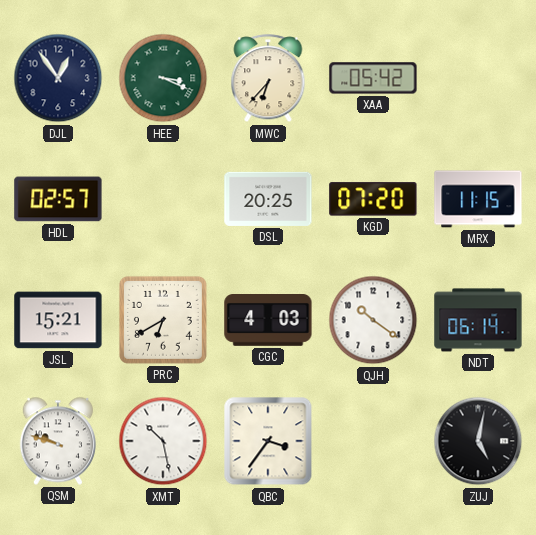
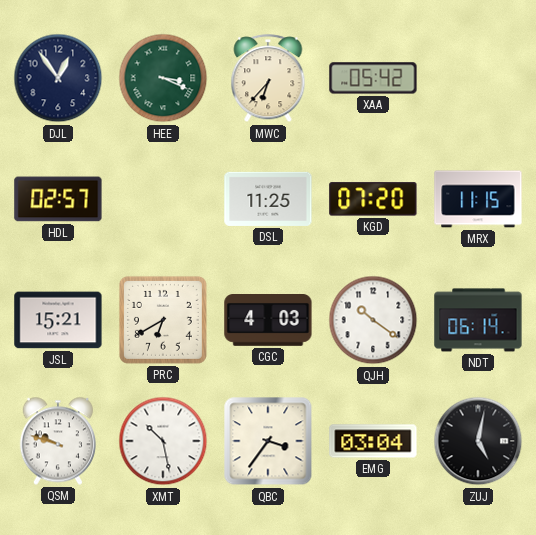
DSL: 20:25 -> 11:25 (268, 199)
EMG: none -> 03:04 (373, 441)
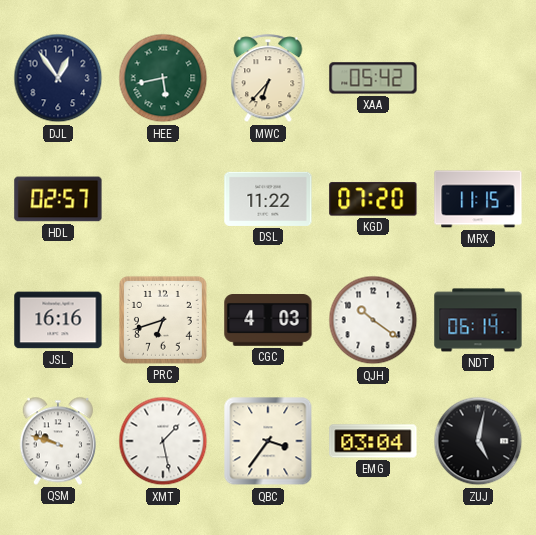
HEE: 3:19 -> 5:43 (163, 78)
DSL: 11:25 -> 11:22 (268, 199)
JSL: 15:21 -> 16:16 (58, 320)
PRC: 6:40 -> 6:42 (163, 320)
XMT: 10:28 -> 1:28 (163, 441)
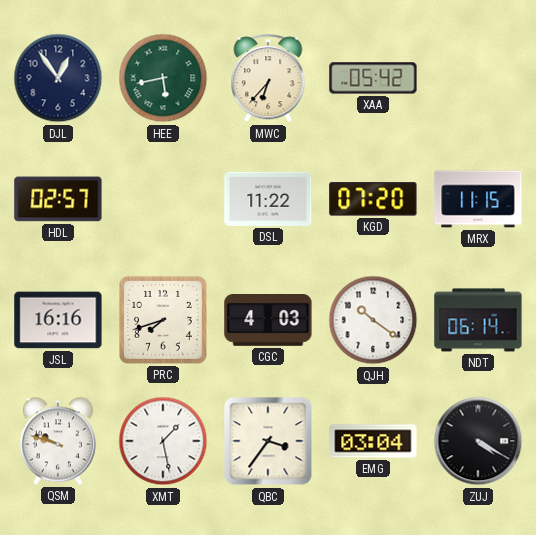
PRC: 6:42 -> 7:42 (163, 320)
ZUJ: 5:02 -> 4:20 (478, 441)
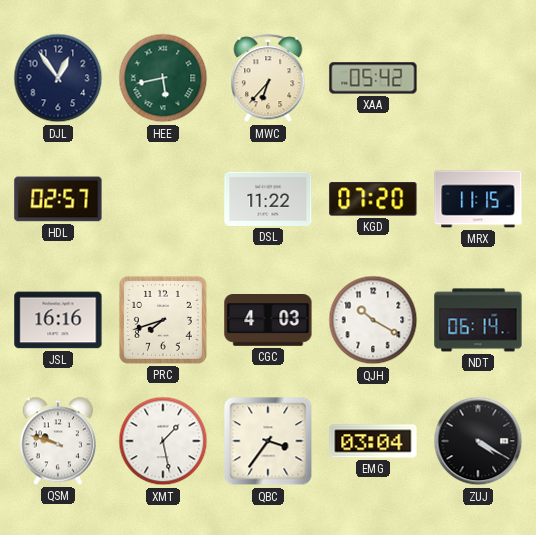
QJH: 10:21 -> 10:20 (373, 320)
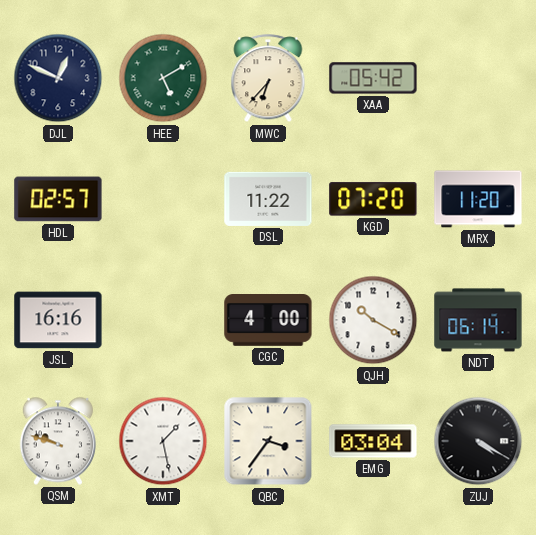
DJL: 12:54 -> 12:49 (58, 78)
HEE: 5:43 -> 5:10 (163, 78)
MRX: 11:15 -> 11:20 (478, 199)
PRC: 7:42 -> none (163, 320)
CGC: 4:03 -> 4:00 (268, 321)
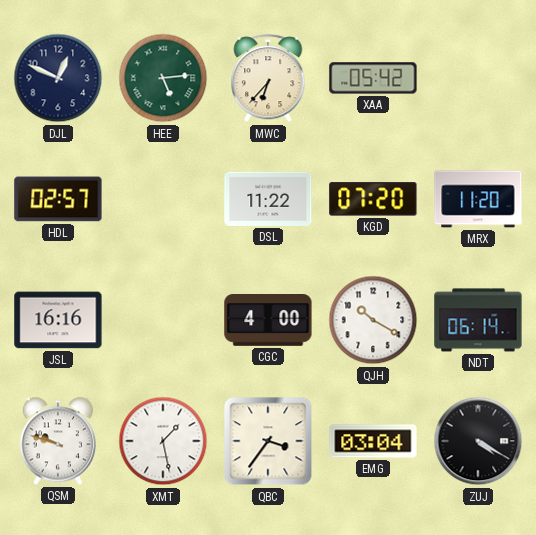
HEE: 5:10 -> 5:14 (163, 78)
